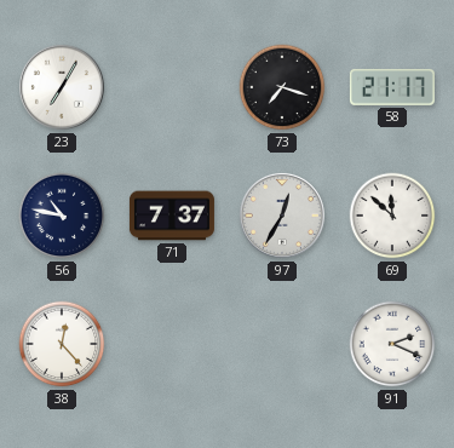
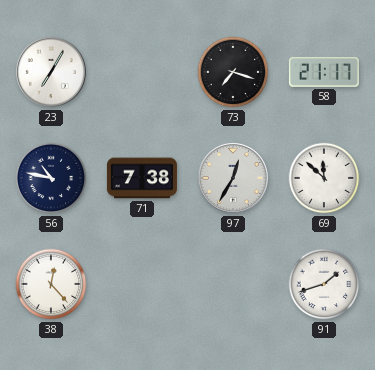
71: 7:37 -> 7:38 (142, 178)
91: 2:19 -> 1:42 (324, 284)
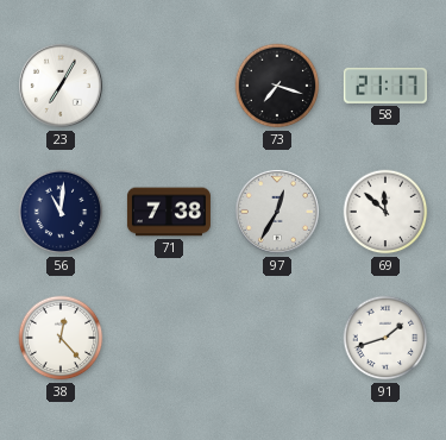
56: 10:47 -> 11:01 (61, 212)
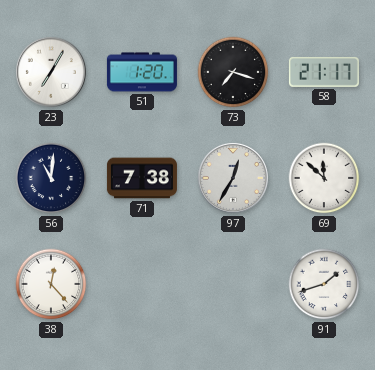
51: none -> 1:20 (142, 72)
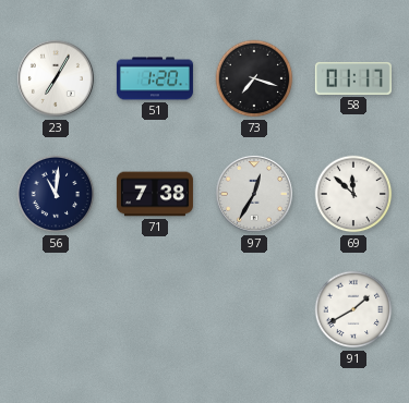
58: 21:17 -> 01:17 (353, 78)
38: 12:23 -> none (51, 284)
91: 1:42 -> 1:40 (353, 309)
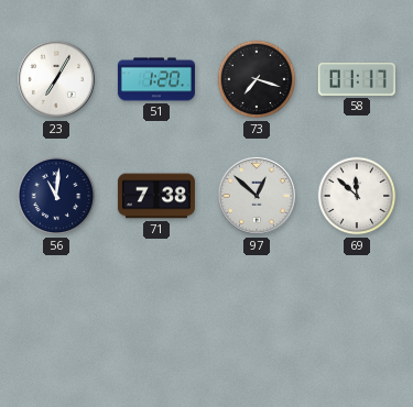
97: 12:35 -> 12:52 (257, 196)
91: 1:40 -> none (353, 309)
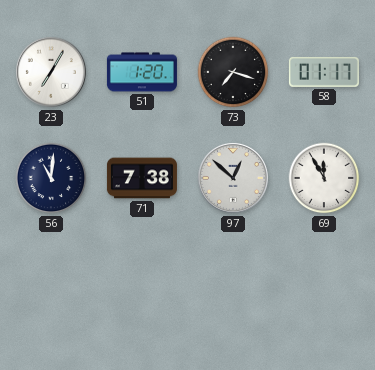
69: 11:52 -> 11:55 (324, 178)
